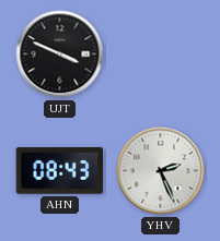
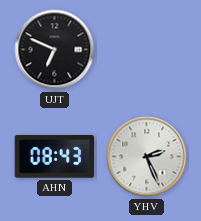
UJT: 3:49 -> 6:49 (55, 50)
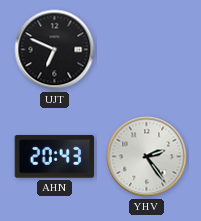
AHN: 08:43 -> 20:43 (54, 157)
YHV: 2:26 -> 2:24 (147, 157)
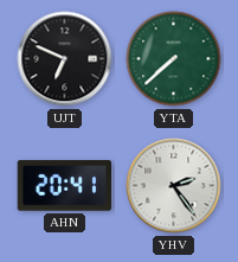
YTA: none -> 7:38 (174, 59)
AHN: 20:43 -> 20:41 (64, 186)
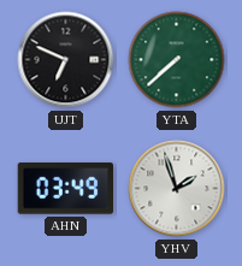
AHN: 20:41 -> 03:49 (65, 189)
YHV: 2:24 -> 1:57 (177, 189)
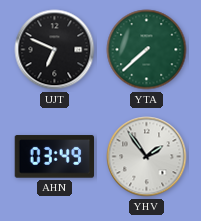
YHV: 1:57 -> 1:54 (147, 157)
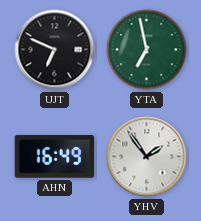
YTA: 7:38 -> 6:58 (147, 50)
AHN: 03:49 -> 16:49 (54, 157)
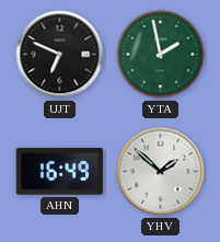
YTA: 6:58 -> 1:58 (161, 55)
YHV: 1:54 -> 1:52 (161, 172)
